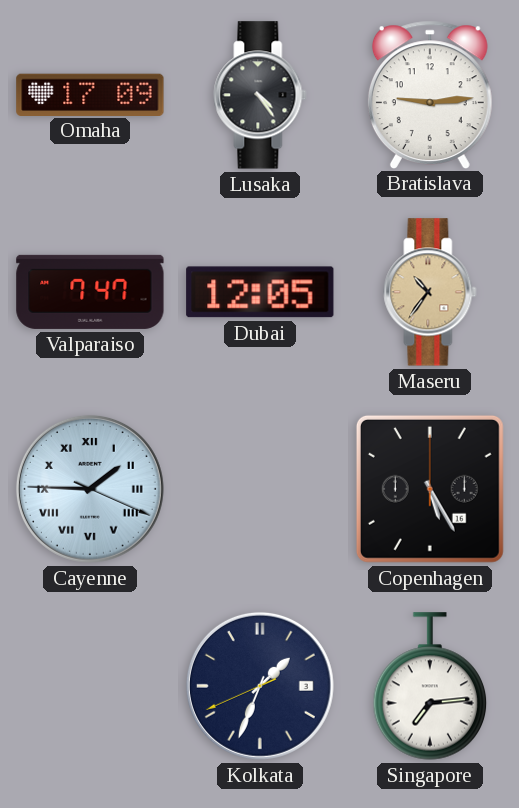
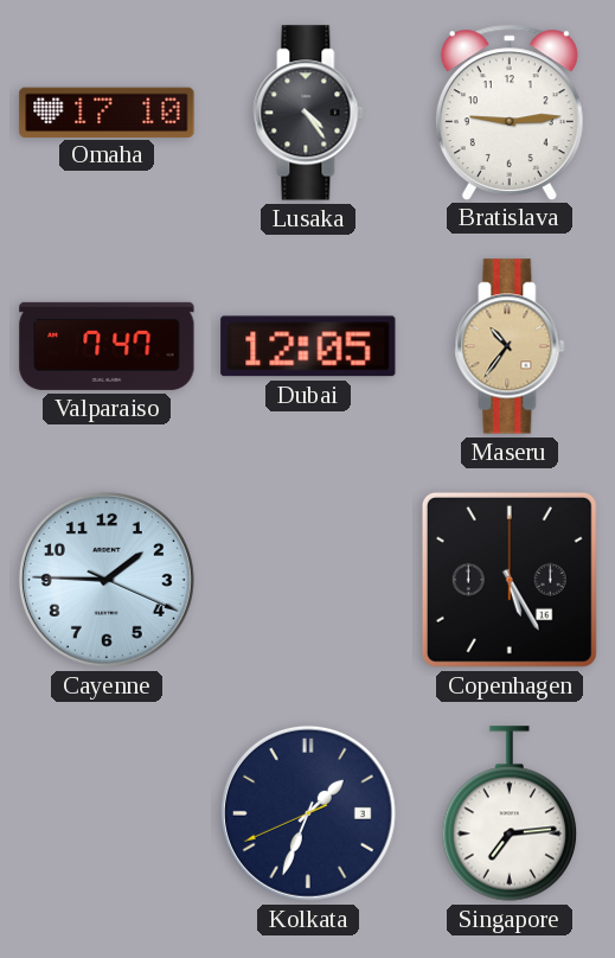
Omaha: 17:09 -> 17:10 (107, 111)
Cayenne numerals: Roman -> Arabic (107, 580)
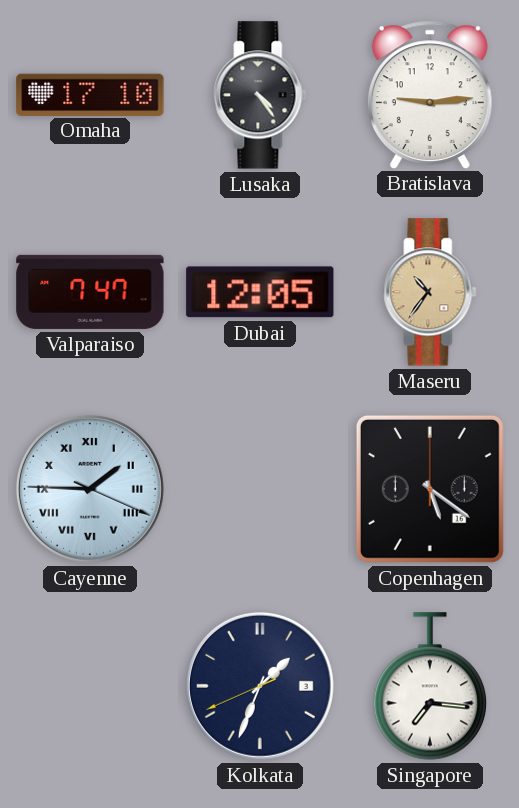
Cayenne numerals: Arabic -> Roman (90, 489)
Copenhagen: 5:25 -> 5:21 (430, 489)
Singapore: 7:14 -> 7:16 (430, 686)
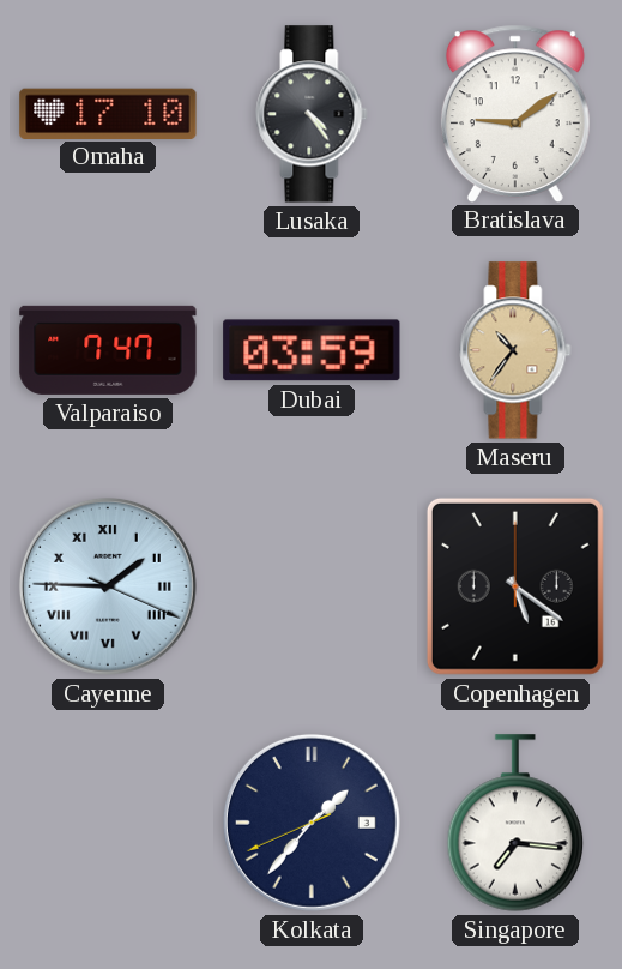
Bratislava: 9:14 -> 9:09 (515, 113)
Dubai: 12:05 -> 03:59 (312, 350)
Kolkata: 1:33 -> 1:36 (312, 823)
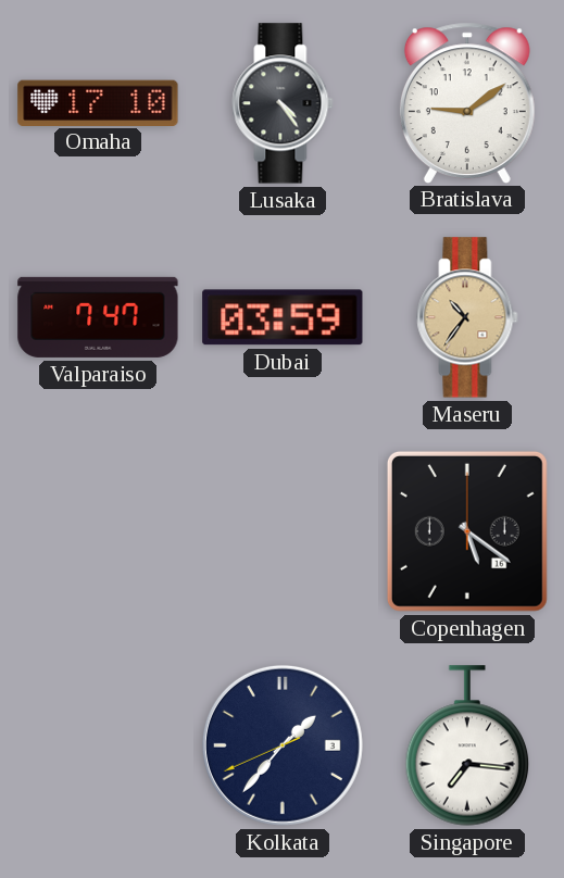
Cayenne: 1:45 -> none (108, 586)
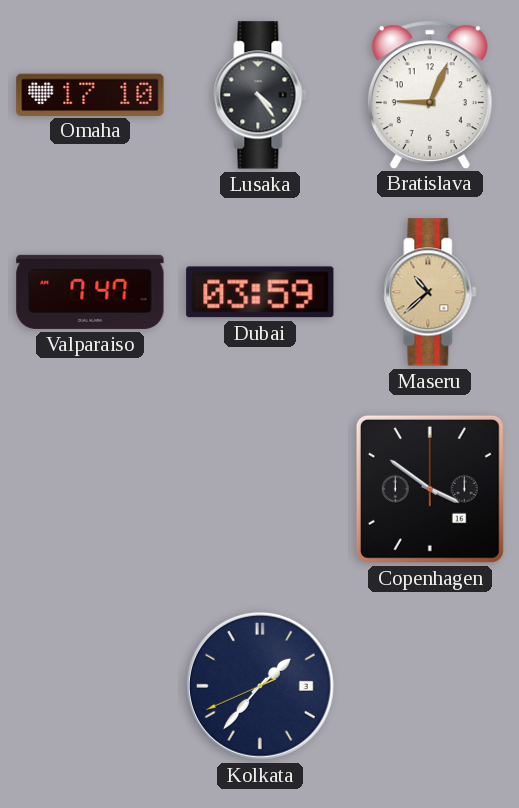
Bratislava: 9:09 -> 9:04 (430, 94)
Maseru: 10:36 -> 10:38 (430, 292)
Copenhagen: 5:21 -> 3:51 (430, 489)
Singapore: 7:16 -> none (467, 745)
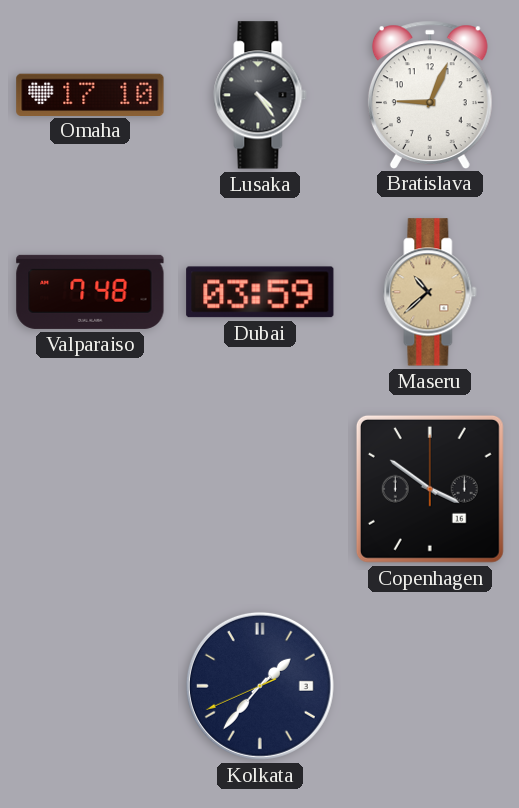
Valparaiso: 7:47 -> 7:48 (90, 292)
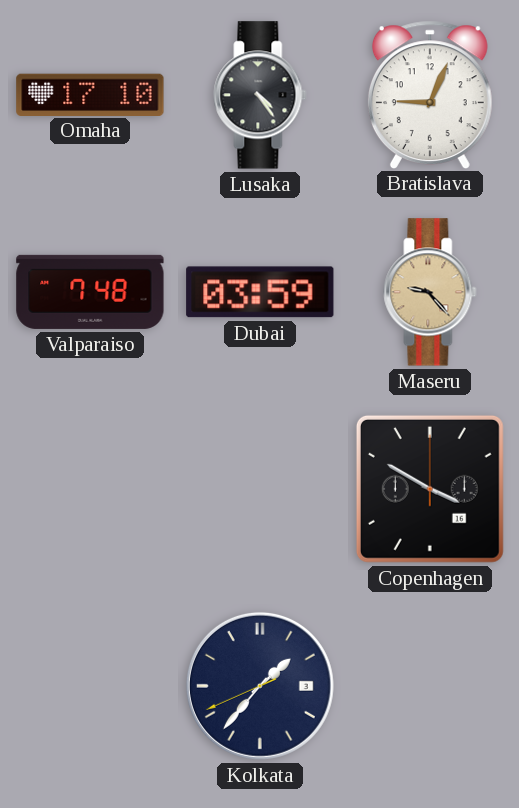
Maseru: 10:38 -> 9:23 (430, 292)
Copenhagen: 3:51 -> 3:50 (430, 489)
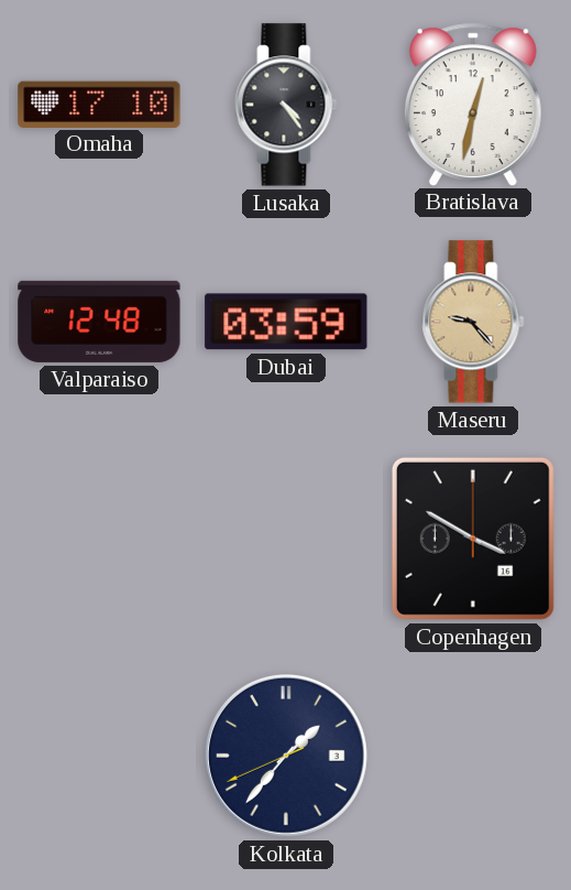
Bratislava: 9:04 -> 12:32 (473, 104)
Valparaiso: 7:48 -> 12:48 (99, 322)
